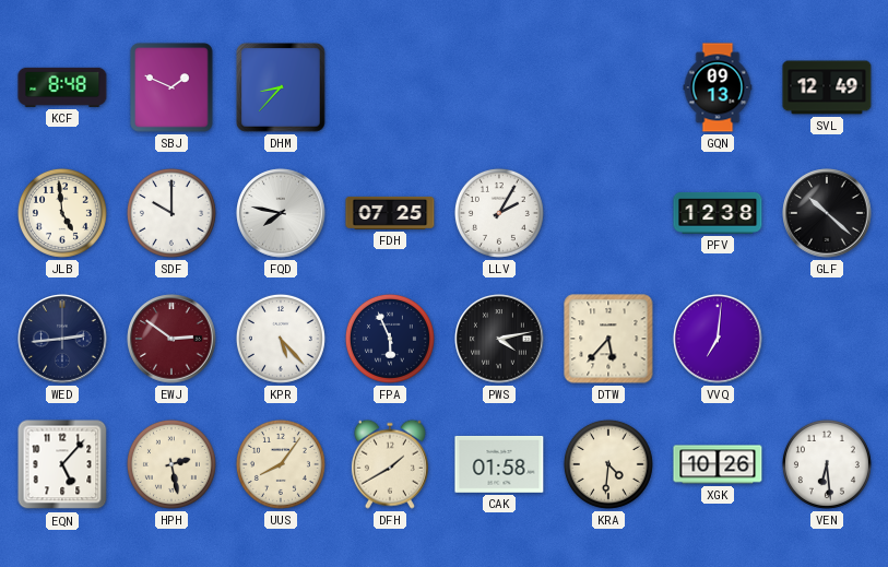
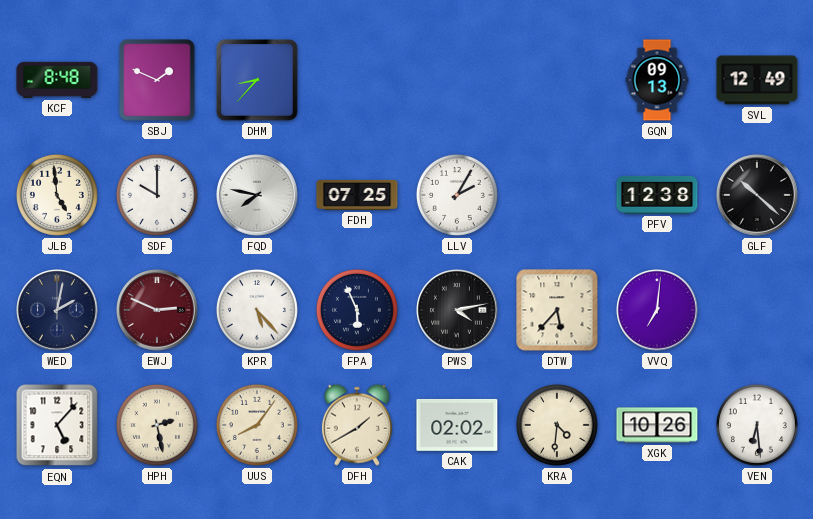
WED: 2:44 -> 2:02 (57, 310)
EWJ: 2:51 -> 2:49 (157, 310)
CAK: 01:58 -> 02:02 (457, 425)
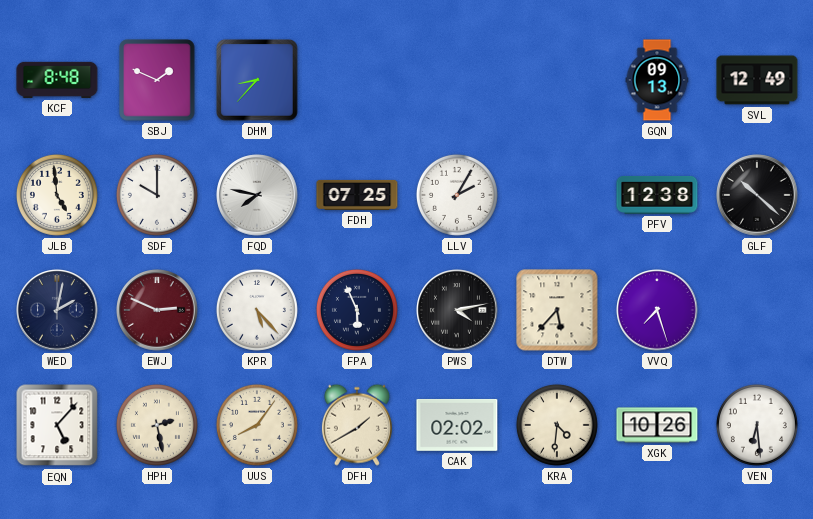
VVQ: 7:01 -> 7:27 (657, 310)
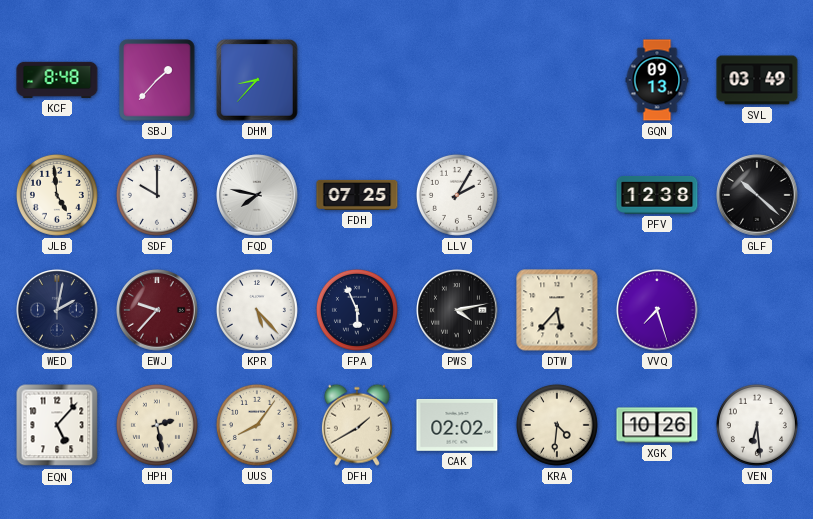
SBJ: 1:49 -> 1:37 (157, 80)
SVL: 12:49 -> 03:49 (757, 80)
EWJ: 2:49 -> 9:37 (157, 310)
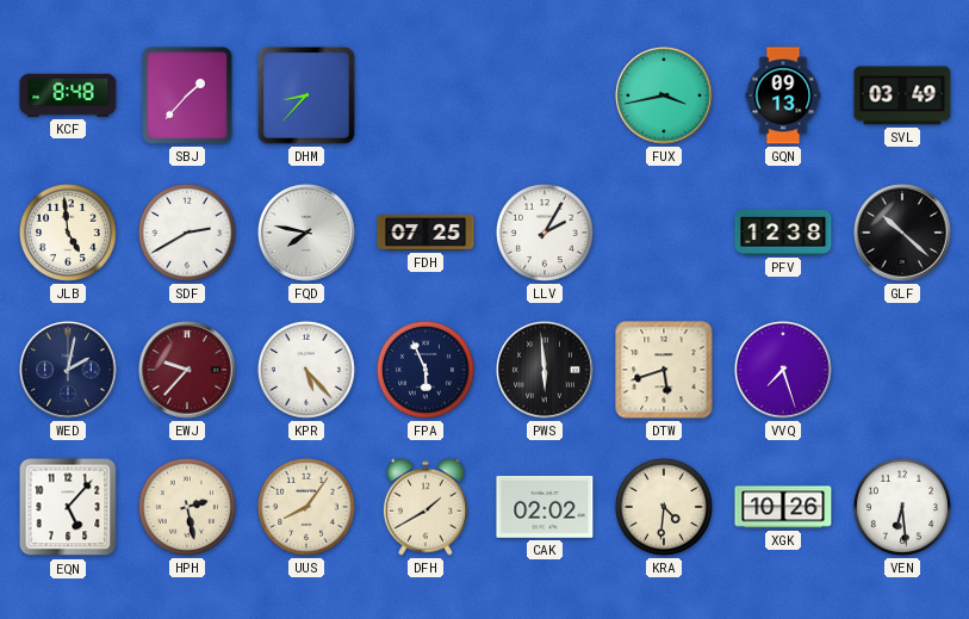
FUX: none -> 3:43 (664, 95)
SDF: 10:00 -> 2:40 (187, 233)
PWS: 4:13 -> 5:59 (545, 370)
DTW: 5:37 -> 5:42 (664, 370)
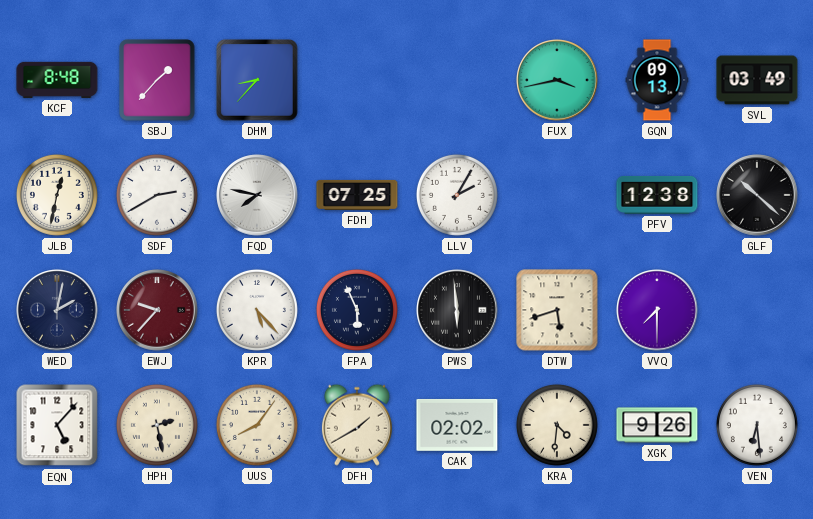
JLB: 4:59 -> 12:32 (57, 195)
VVQ: 7:27 -> 7:30 (657, 310)
XGK: 10:26 -> 9:26 (657, 425)
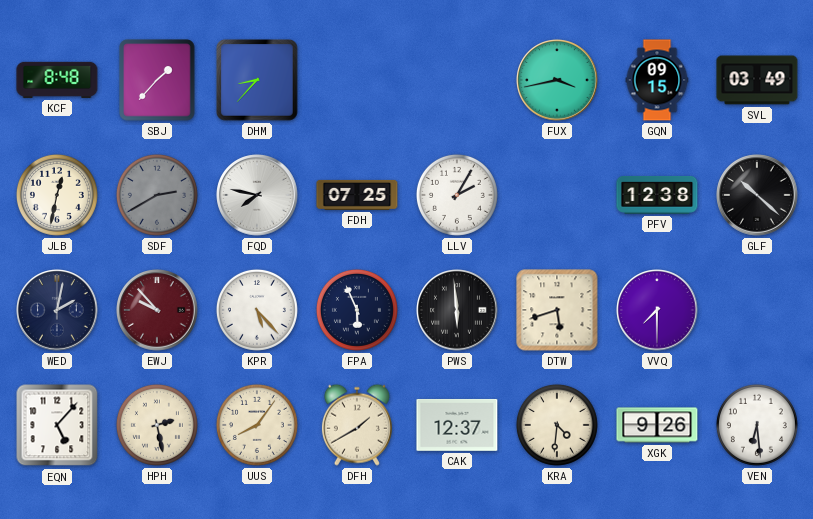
GQN: 09:13 -> 09:15 (657, 80)
SDF dial: white -> grey (157, 195)
EWJ: 9:37 -> 9:53 (157, 310)
CAK: 02:02 -> 12:37 (457, 425)
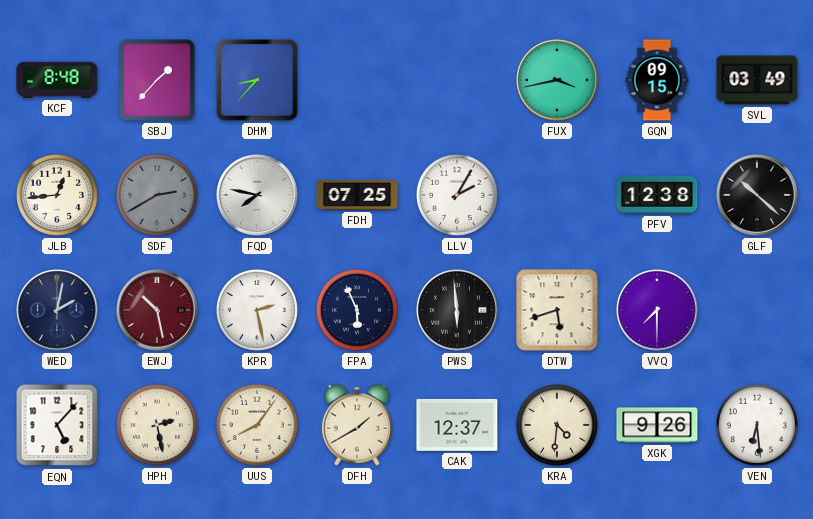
JLB: 12:32 -> 12:44 (57, 195)
EWJ: 9:53 -> 10:28 (157, 310)
KPR: 5:23 -> 2:28 (257, 310)
